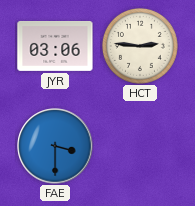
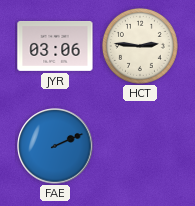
FAE: 3:30 -> 2:11 (55, 146)
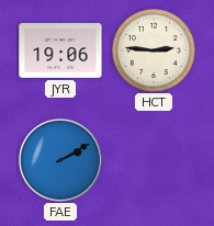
JYR: 03:06 -> 19:06 (60, 50)
FAE: 2:11 -> 2:10 (60, 160)
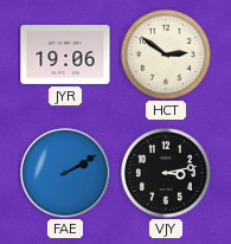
HCT: 2:46 -> 2:51 (166, 54)
VJY: none -> 3:13 (166, 173)
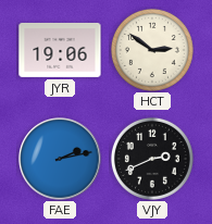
FAE: 2:10 -> 2:13 (60, 159)
VJY: 3:13 -> 2:41 (152, 159)
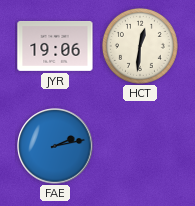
HCT: 2:51 -> 12:31 (140, 46)
VJY: 2:41 -> none (152, 159)
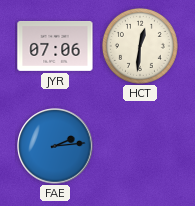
JYR: 19:06 -> 07:06 (55, 46)
FAE: 2:13 -> 2:14 (55, 146)
